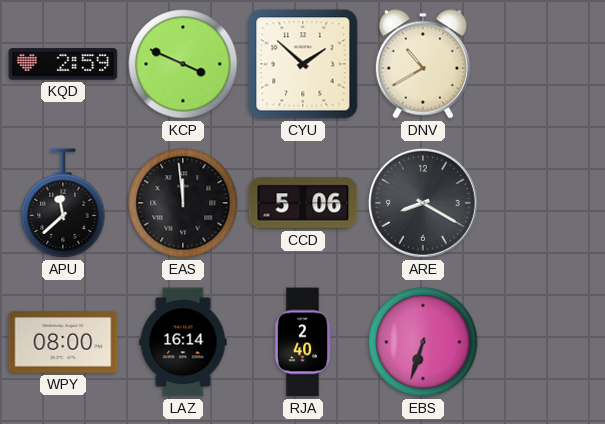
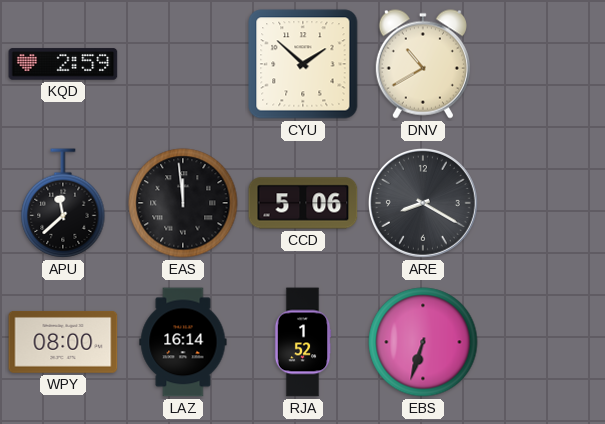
KCP: 3:49 -> none (183, 64)
RJA: 2:40 -> 1:52 (303, 342)
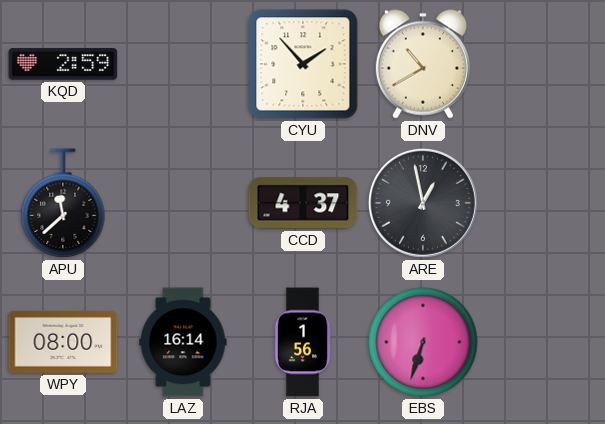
CYU: 1:52 -> 1:53 (303, 64)
EAS: 11:59 -> none (183, 203)
CCD: 5:06 -> 4:37 (303, 203)
ARE: 8:20 -> 12:58 (423, 203)
RJA: 1:52 -> 1:56 (303, 342)
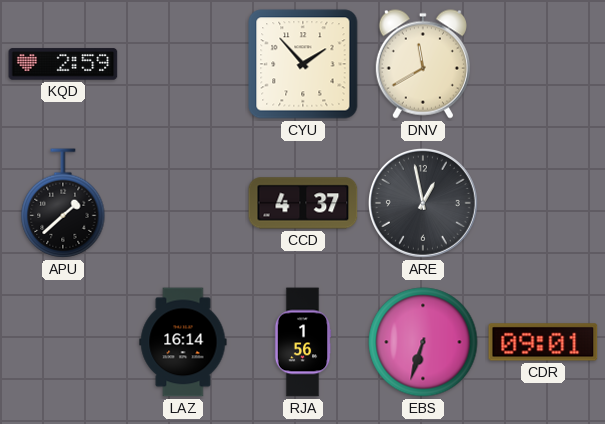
DNV: 10:40 -> 11:40 (423, 64)
APU: 11:38 -> 1:38 (63, 203)
WPY: 08:00 -> none (63, 342)
CDR: none -> 09:01 (543, 342)
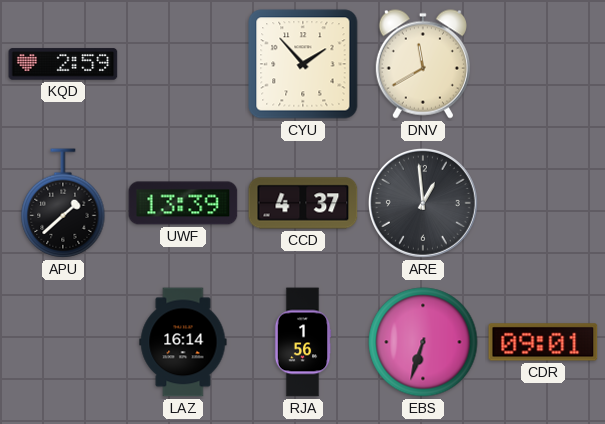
UWF: none -> 13:39 (183, 203)
ARE: 12:58 -> 12:59 (423, 203)
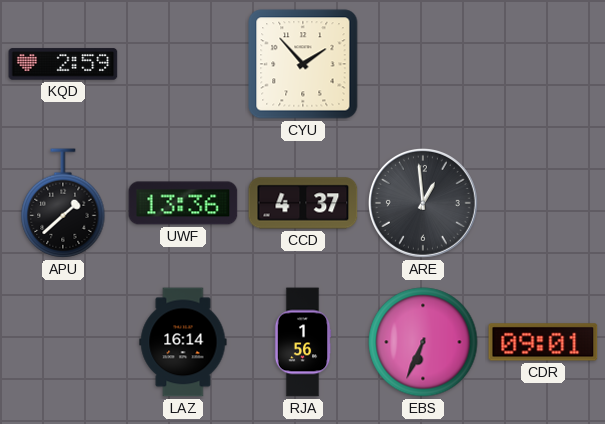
DNV: 11:40 -> none (423, 64)
UWF: 13:39 -> 13:36 (183, 203)
EBS: 6:33 -> 6:34 (423, 342)
